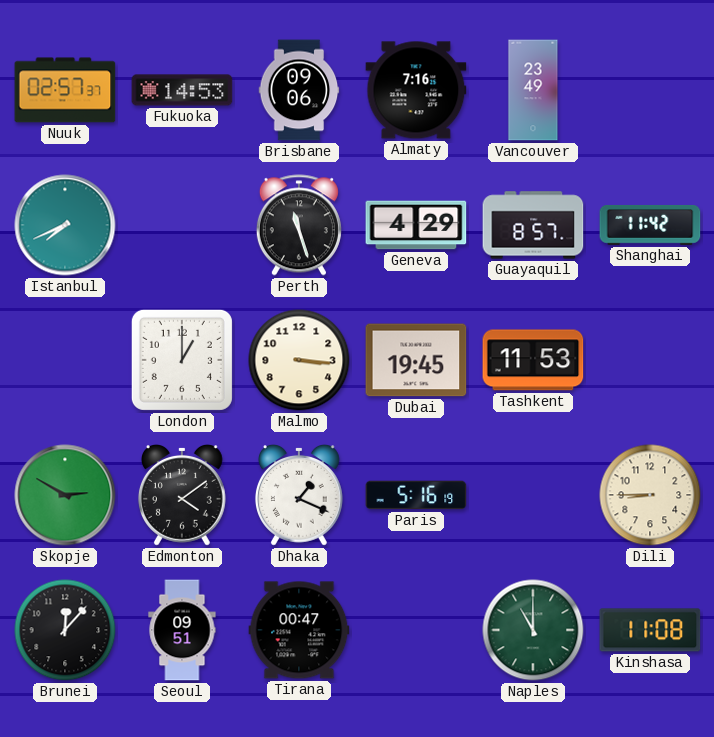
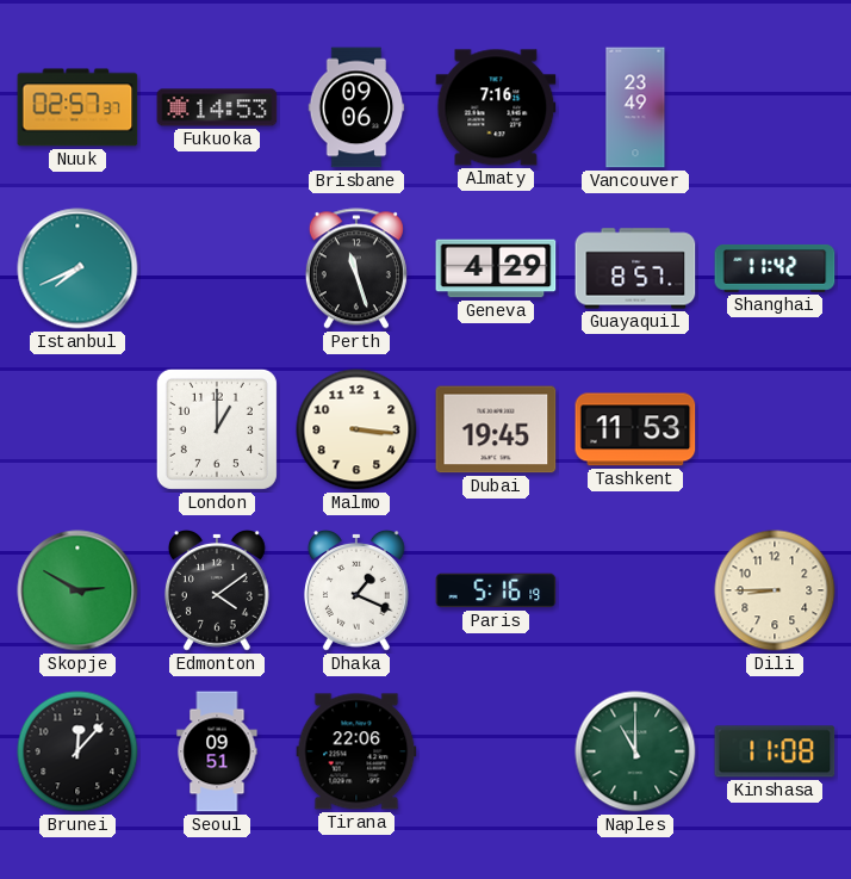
Tirana: 00:47 -> 22:06 (356, 751)
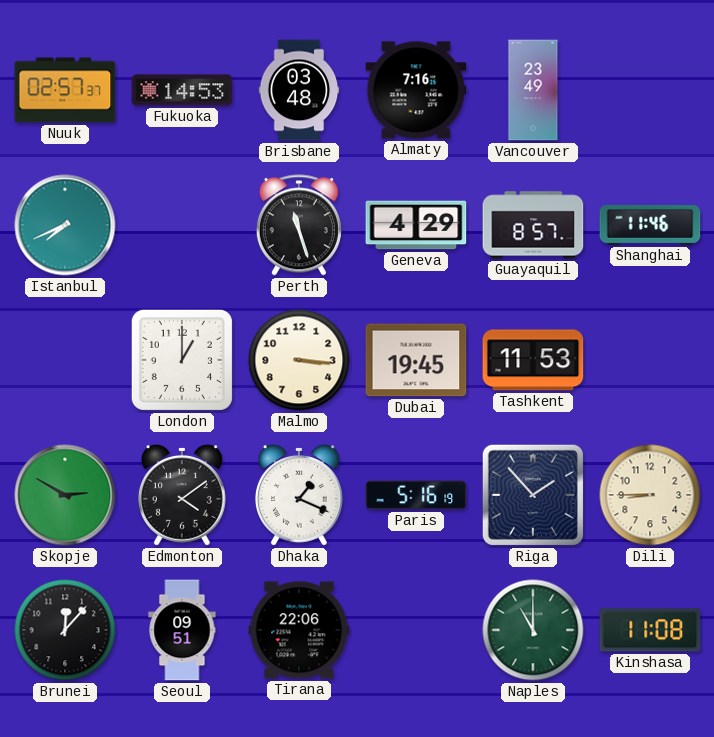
Brisbane: 09:06 -> 03:48 (299, 90)
Shanghai: 11:42 -> 11:46 (650, 225)
Riga: none -> 1:53 (533, 495)
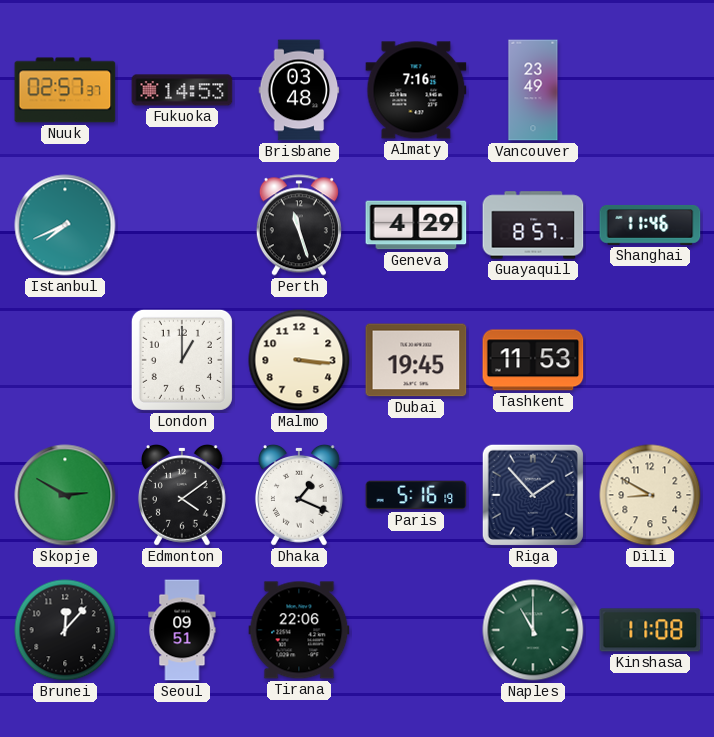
Dili: 8:45 -> 8:50 (650, 495)
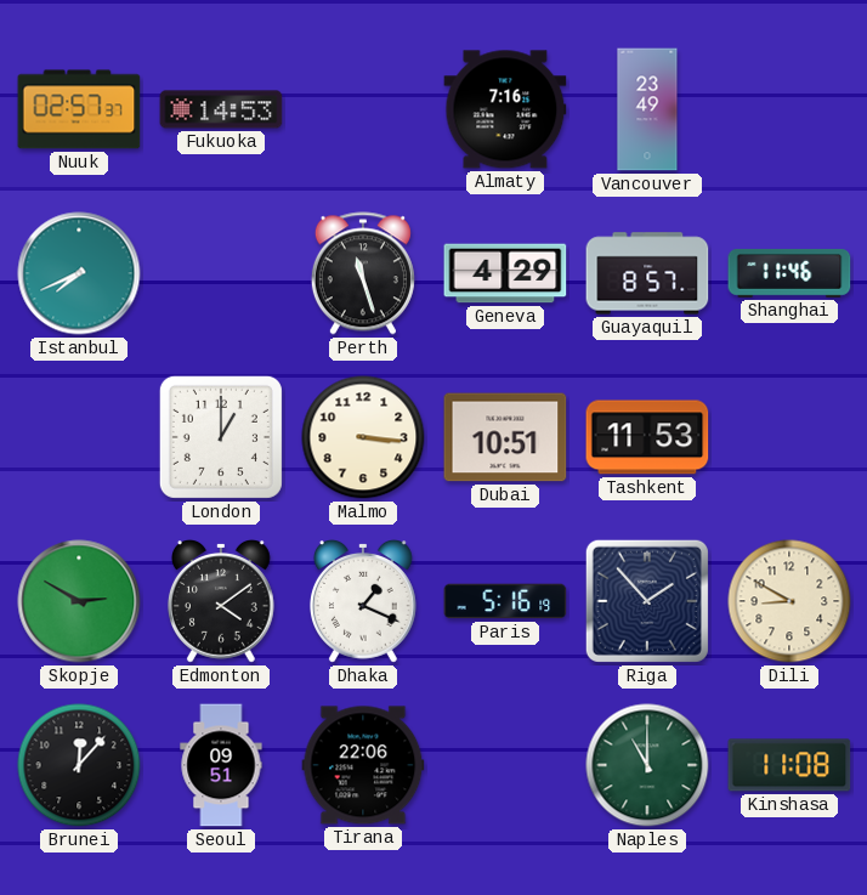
Brisbane: 03:48 -> none (299, 90)
Dubai: 19:45 -> 10:51 (505, 437)
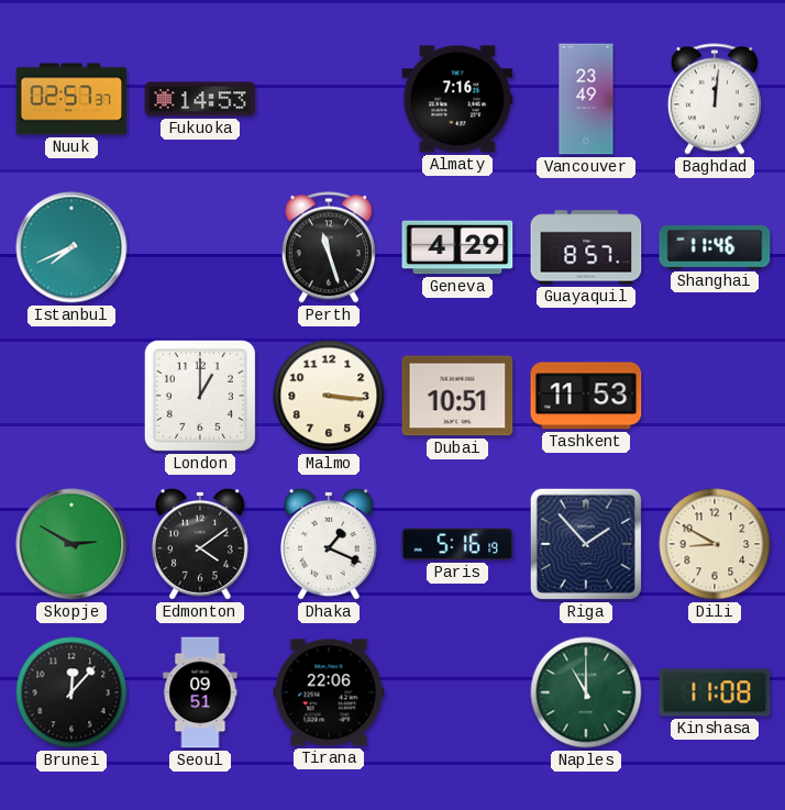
Baghdad: none -> 12:01 (715, 99)
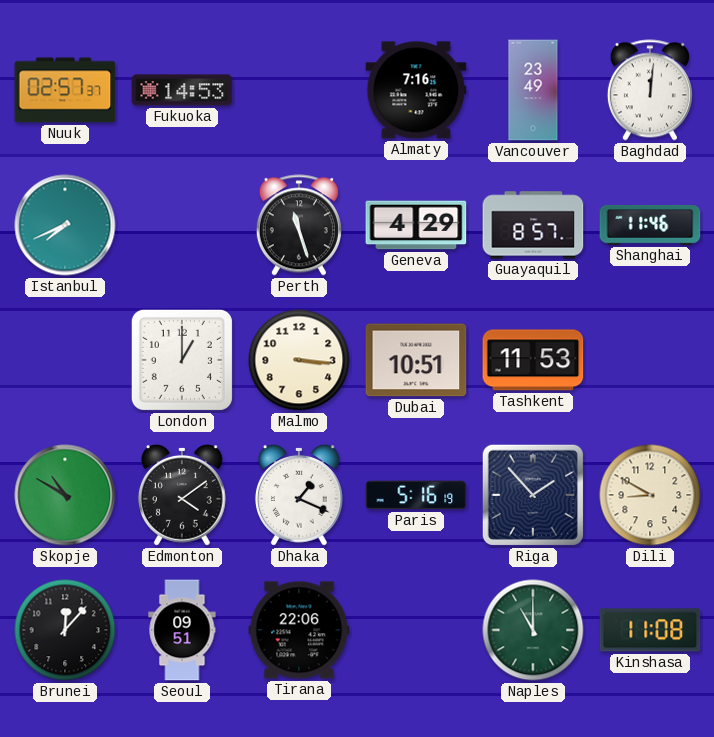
Skopje: 2:50 -> 10:50 (65, 495)
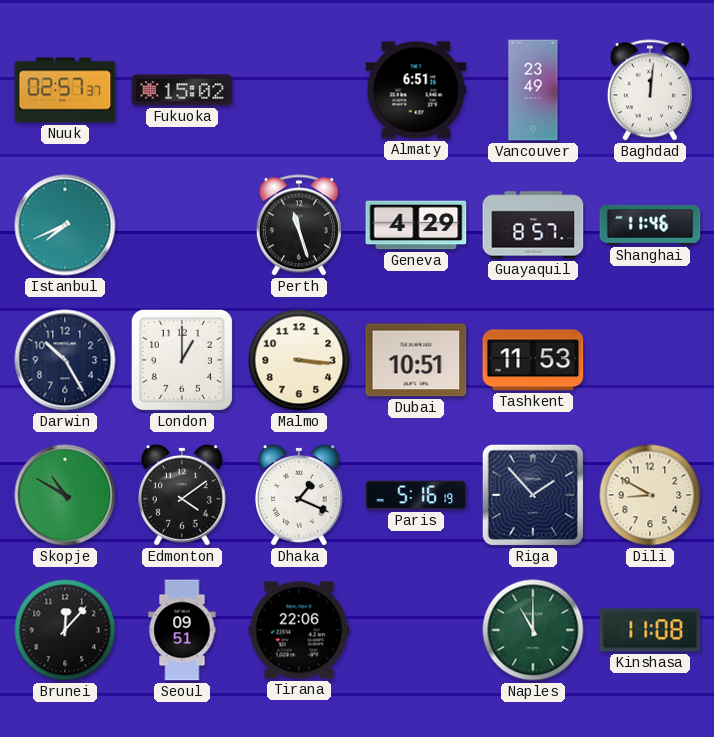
Fukuoka: 14:53 -> 15:02 (182, 90)
Almaty: 7:16 -> 6:51 (416, 90)
Darwin: none -> 10:25 (65, 360)
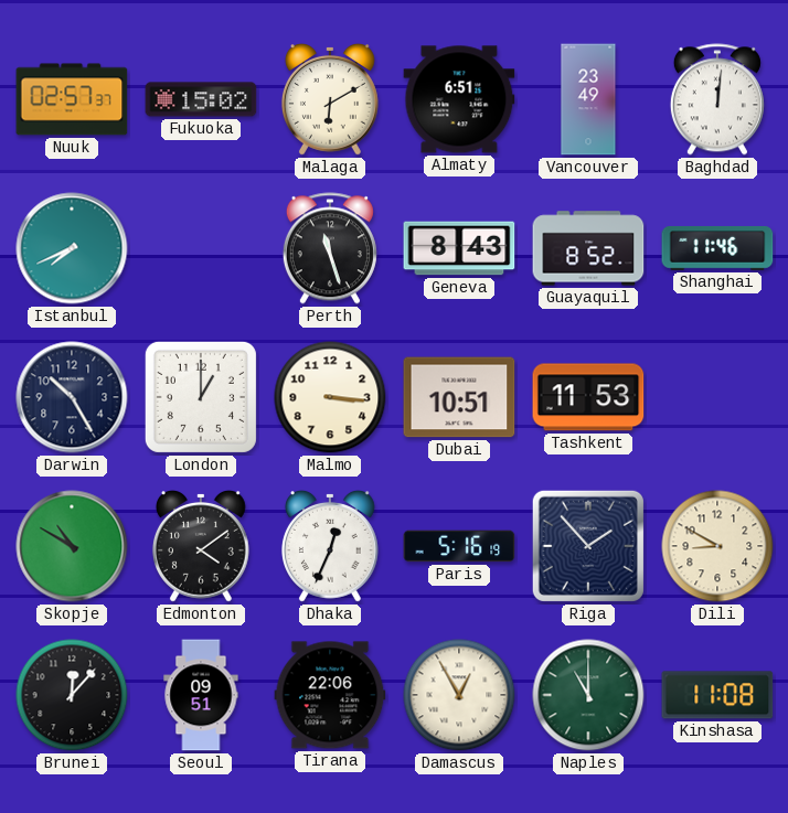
Malaga: none -> 6:10 (330, 100)
Geneva: 4:29 -> 8:43 (459, 248)
Guayaquil: 8:57 -> 8:52 (588, 248)
Dhaka: 1:19 -> 12:34 (330, 547)
Damascus: none -> 12:55 (459, 695)
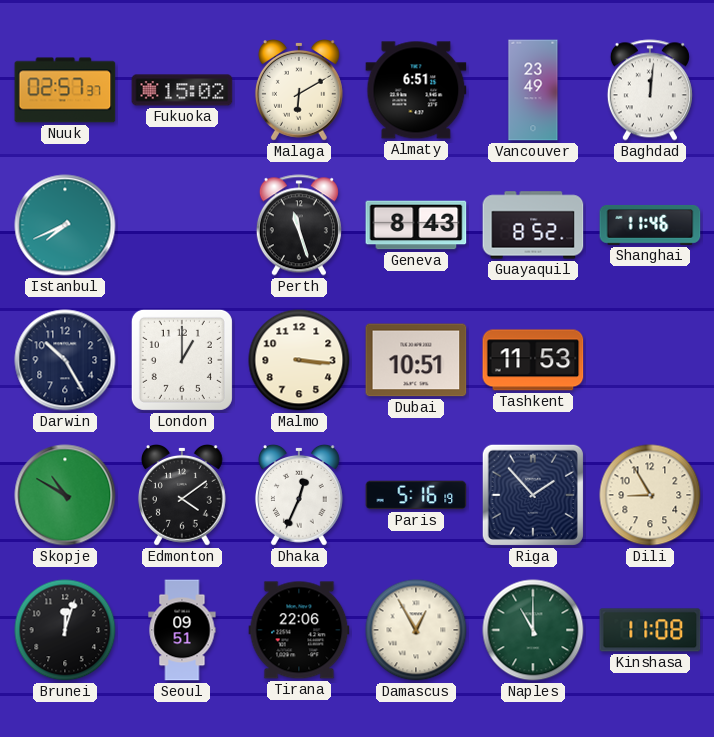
Dili: 8:50 -> 8:55 (650, 495)
Brunei: 12:07 -> 12:03 (65, 630)
